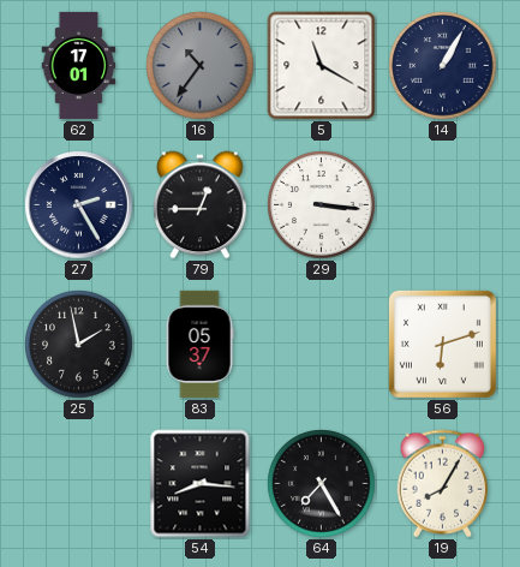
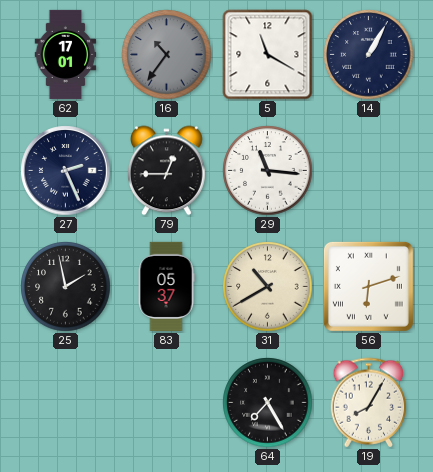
27: 2:25 -> 2:26 (66, 171)
29: 3:16 -> 11:16 (268, 171)
31: none -> 10:40 (268, 287)
54: 8:16 -> none (201, 484)
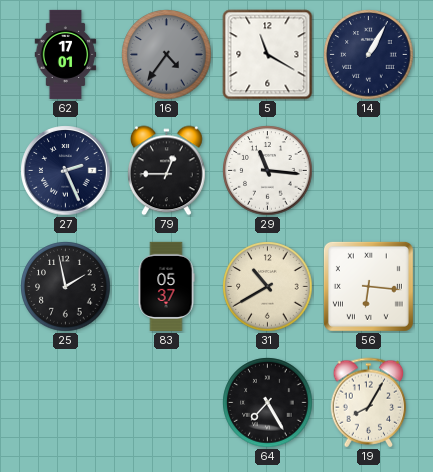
16: 10:36 -> 4:36 (167, 55)
56: 6:12 -> 6:16 (368, 286)
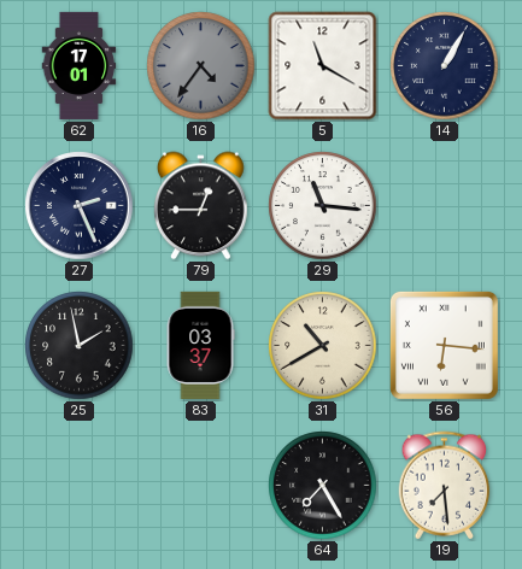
83: 05:37 -> 03:37 (200, 345)
19: 8:05 -> 7:29 (445, 486)
